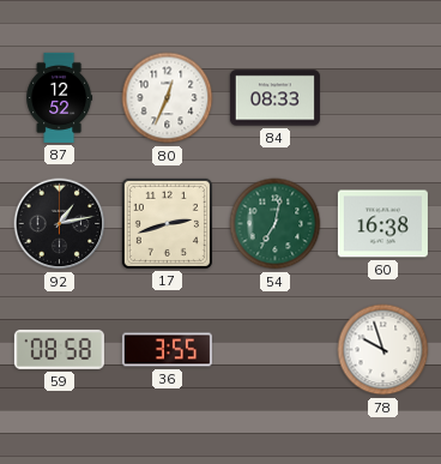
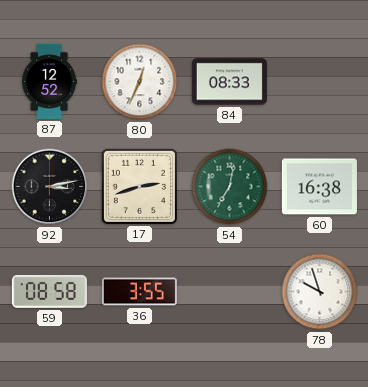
92: 1:13 -> 3:13 (50, 187)
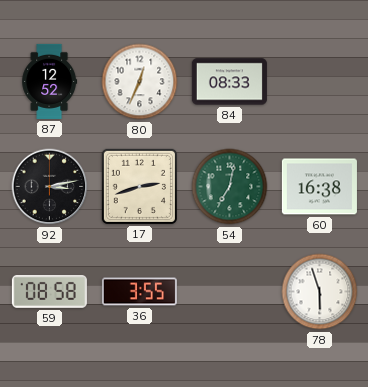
78: 9:57 -> 5:57 (320, 292)
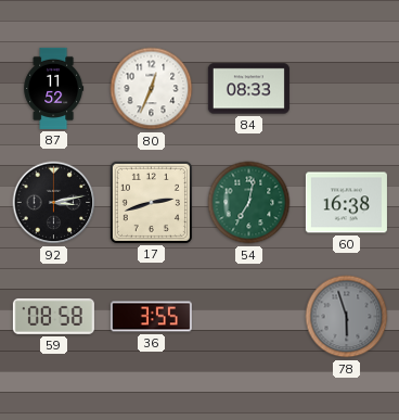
87: 12:52 -> 11:52 (54, 88)
78 dial: white -> grey (347, 317)
